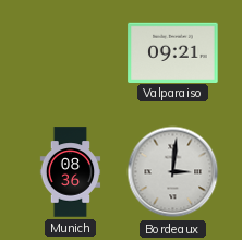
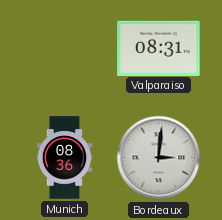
Valparaiso: 09:21 -> 08:31 (159, 48)
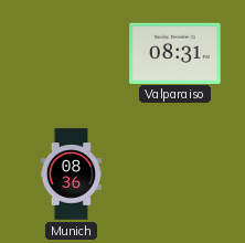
Bordeaux: 3:01 -> none (159, 158)
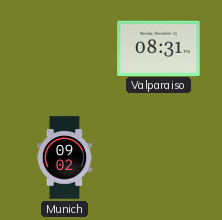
Munich: 08:36 -> 09:02 (65, 158)
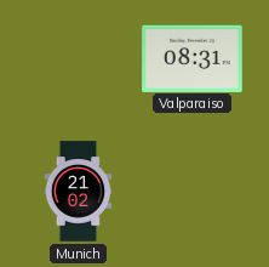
Munich: 09:02 -> 21:02 (79, 192)
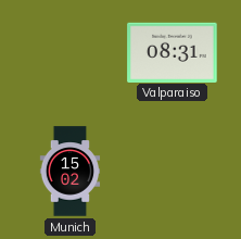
Munich: 21:02 -> 15:02 (71, 172)
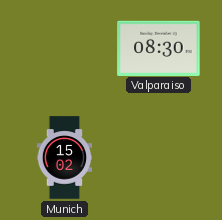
Valparaiso: 08:31 -> 08:30 (159, 48)
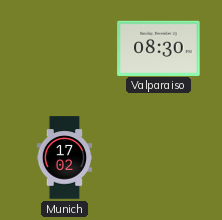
Munich: 15:02 -> 17:02 (65, 158)
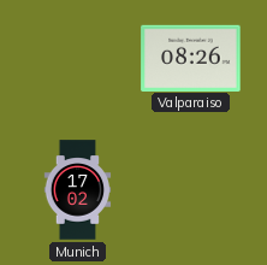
Valparaiso: 08:30 -> 08:26 (191, 58)
